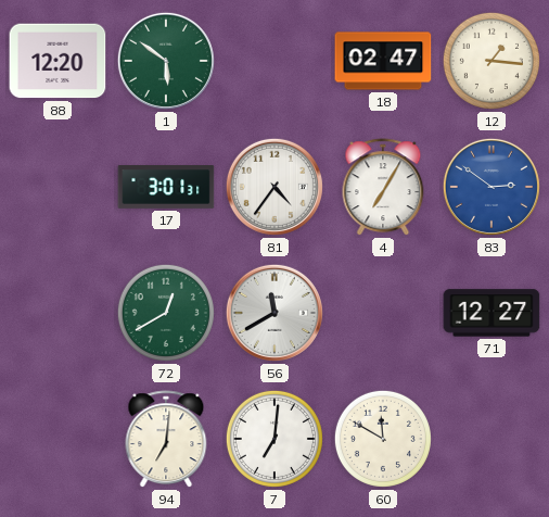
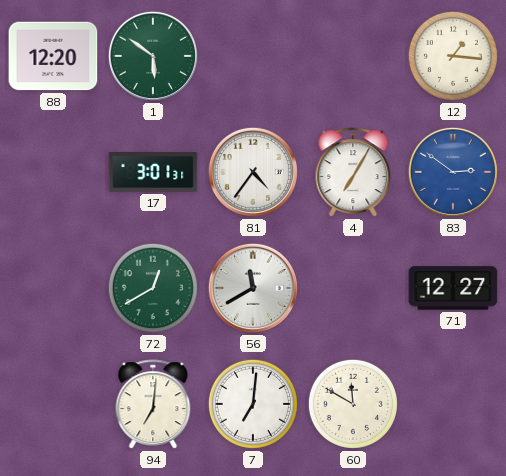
18: 02:47 -> none (383, 61)
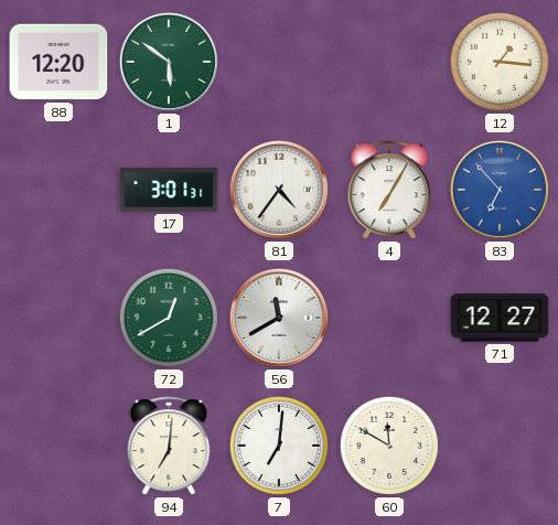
83: 2:51 -> 6:53 (500, 190)
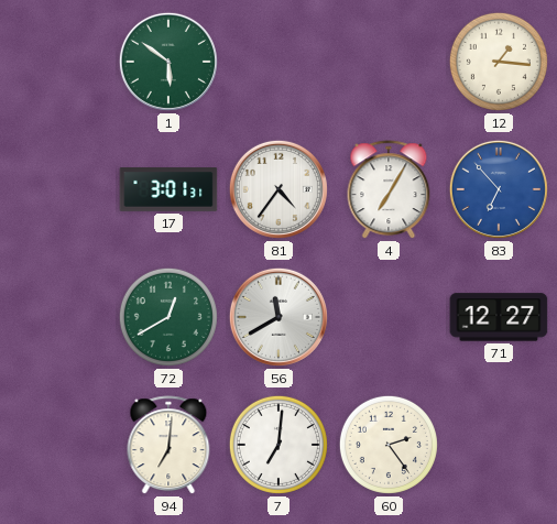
88: 12:20 -> none (58, 62)
60: 11:50 -> 2:24 (389, 445)
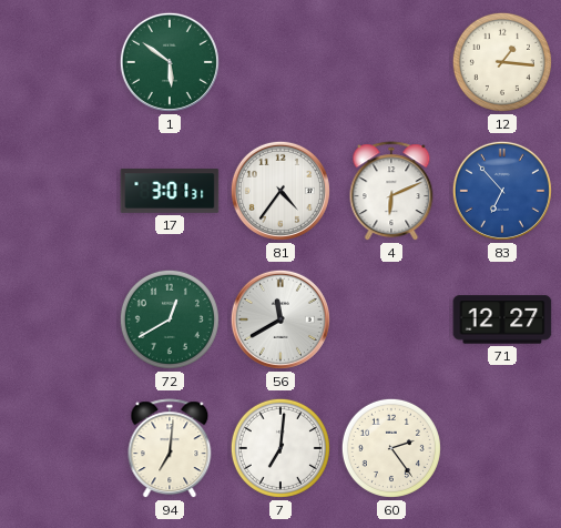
4: 7:05 -> 6:11 (391, 192)
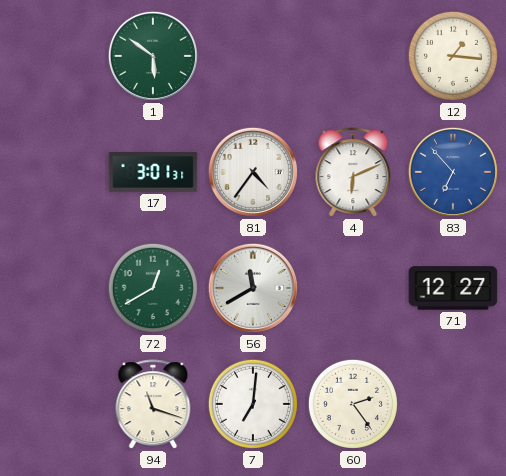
94: 7:01 -> 11:18 (153, 405)
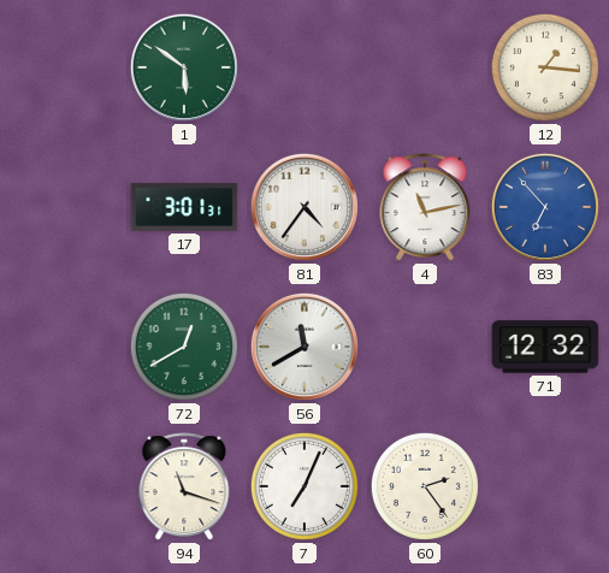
4: 6:11 -> 11:13 (425, 208)
71: 12:27 -> 12:32 (545, 347)
7: 7:01 -> 7:04 (304, 486)
